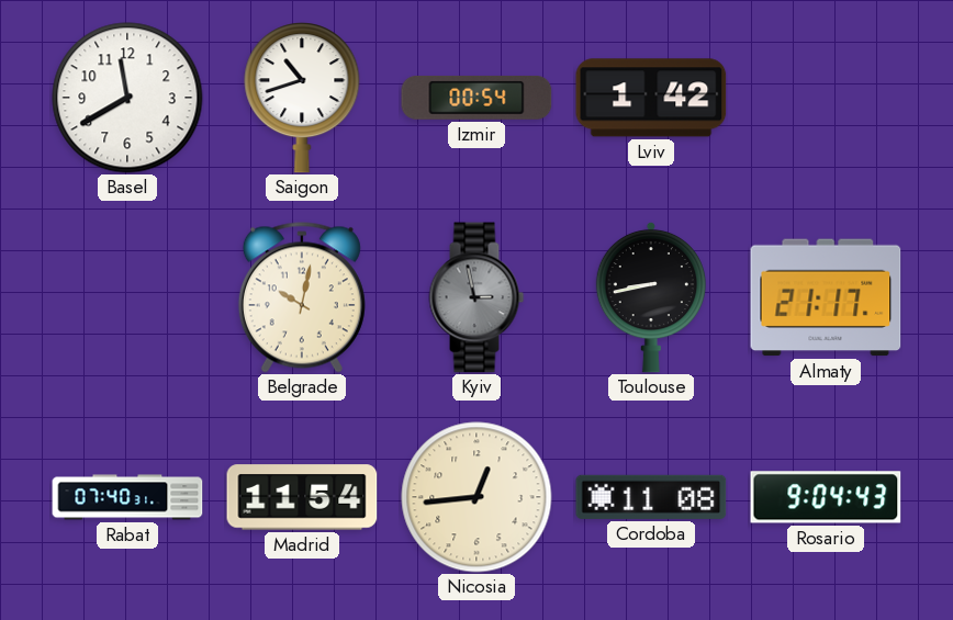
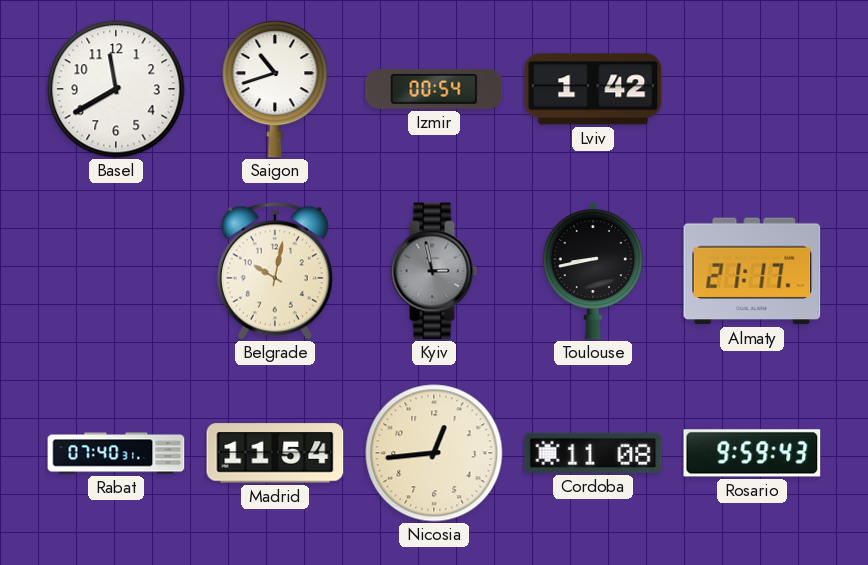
Rosario: 9:04 -> 9:59 (752, 453)
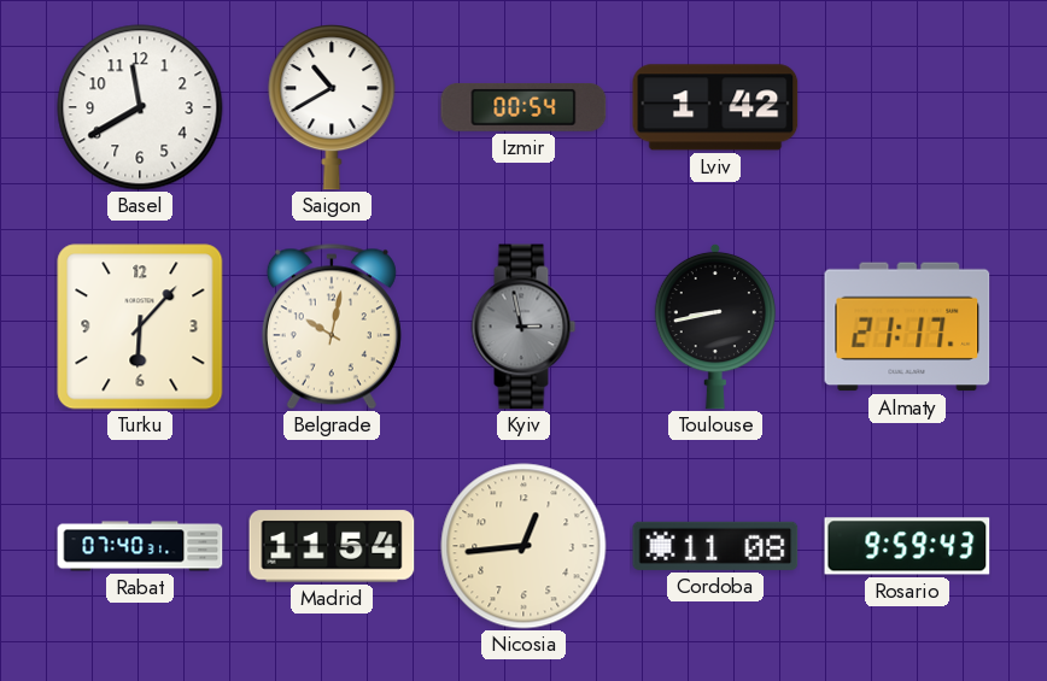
Saigon: 10:42 -> 10:40 (332, 107)
Turku: none -> 6:07 (140, 327)
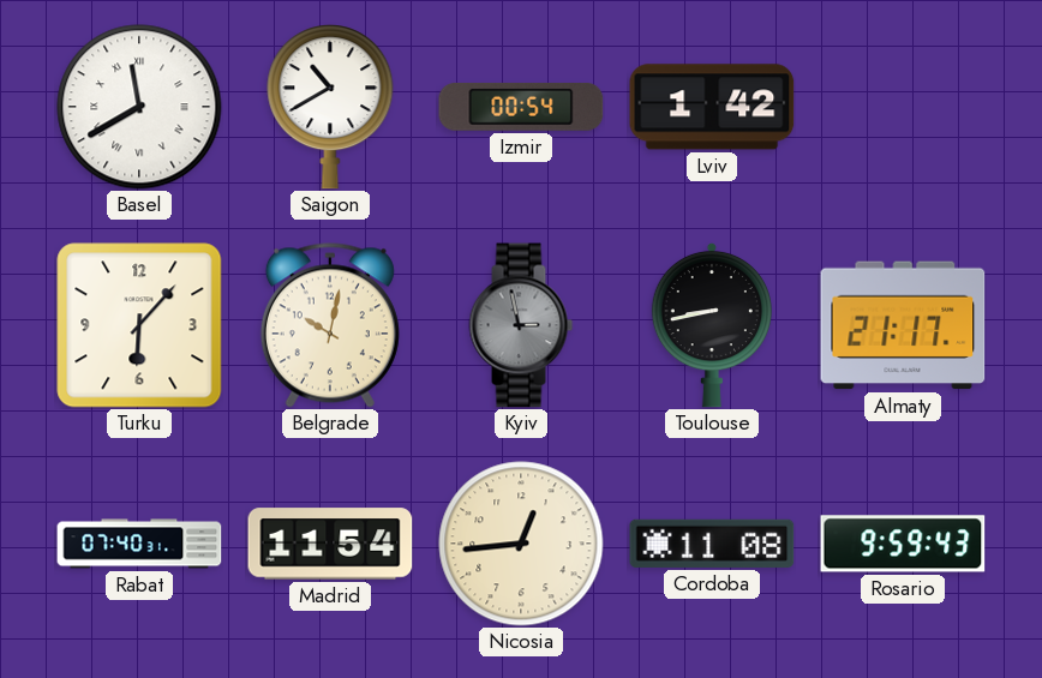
Basel numerals: Arabic -> Roman (139, 107)
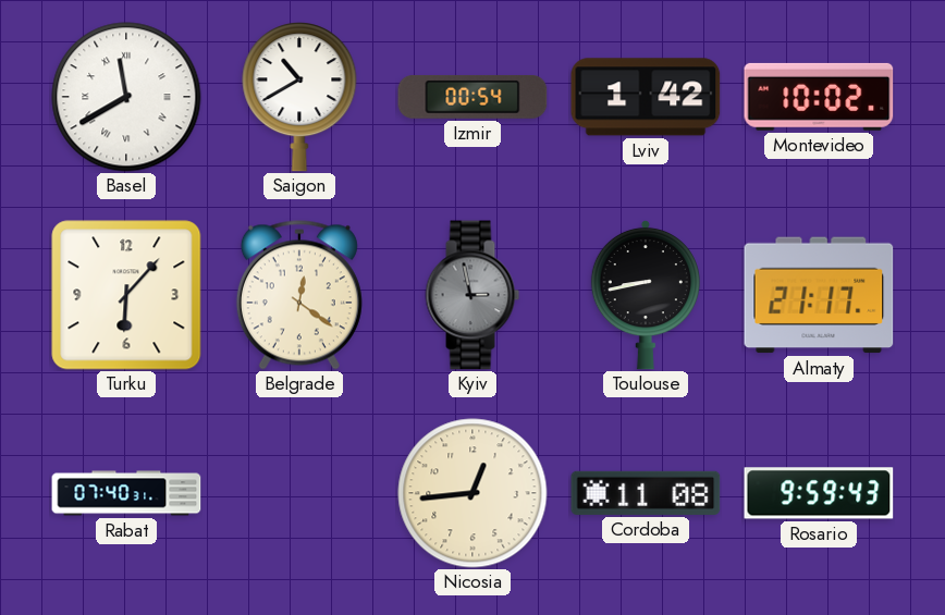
Montevideo: none -> 10:02 (819, 97)
Belgrade: 10:02 -> 12:21 (299, 295)
Madrid: 11:54 -> none (330, 544)
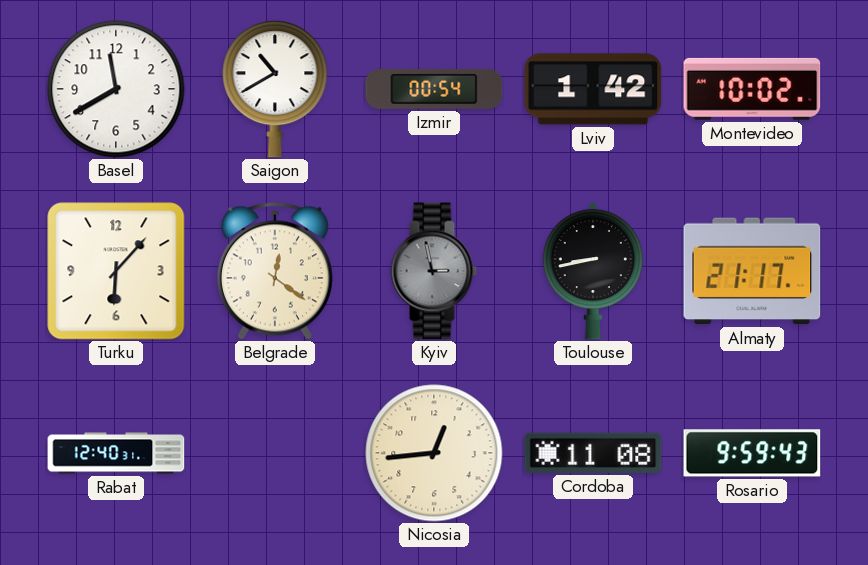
Basel numerals: Roman -> Arabic (116, 89)
Rabat: 07:40 -> 12:40 (116, 453)
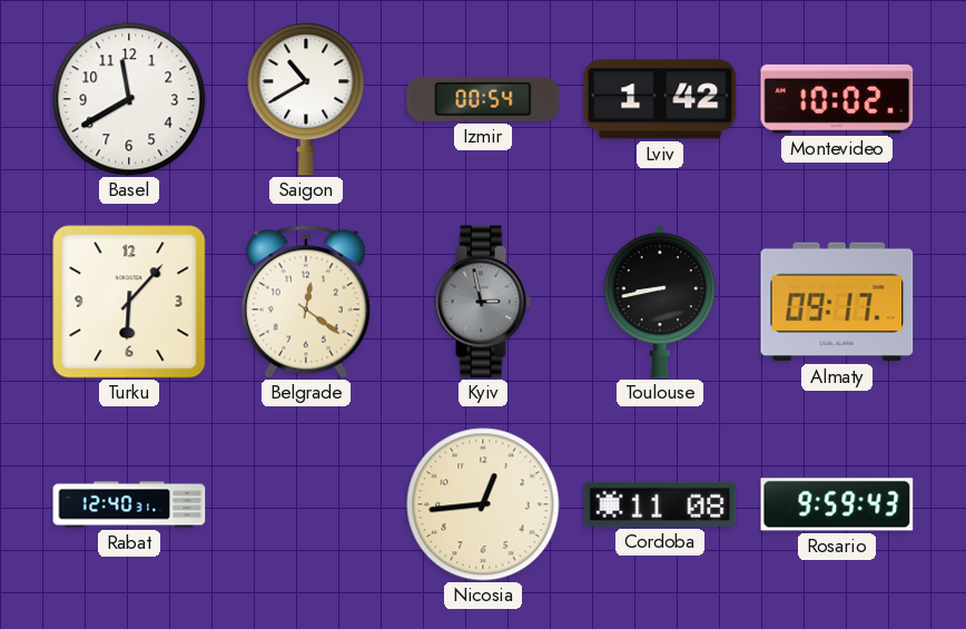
Almaty: 21:17 -> 09:17 (837, 302)
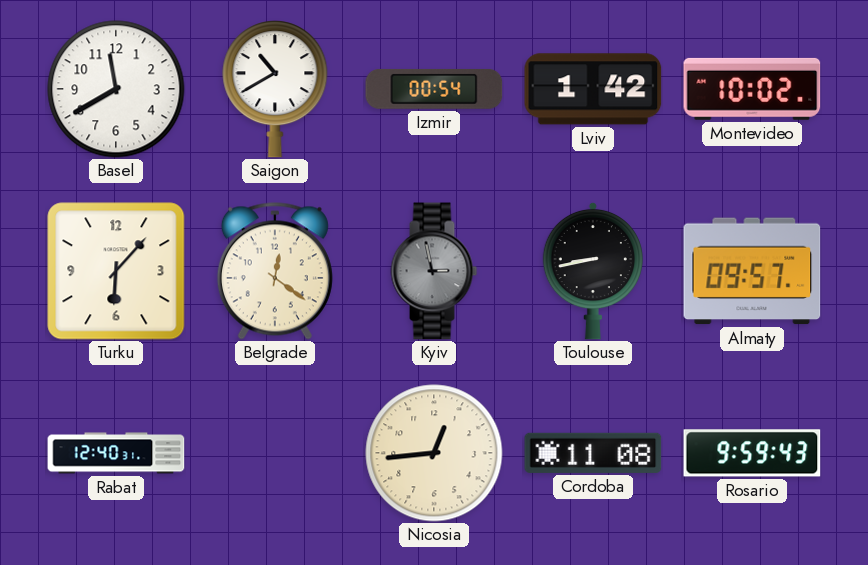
Almaty: 09:17 -> 09:57 (752, 271)
